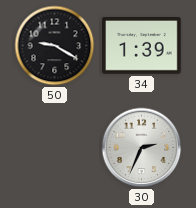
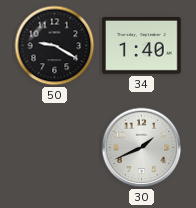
34: 1:39 -> 1:40 (142, 46)
30: 2:34 -> 1:41 (142, 148)
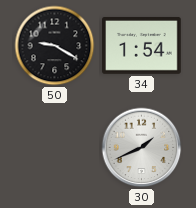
34: 1:40 -> 1:54 (142, 46)
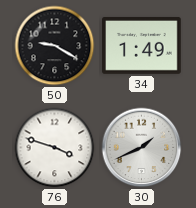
34: 1:54 -> 1:49 (142, 46)
76: none -> 3:48 (55, 148)
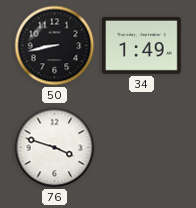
50: 9:20 -> 8:43 (55, 46)
30: 1:41 -> none (142, 148)
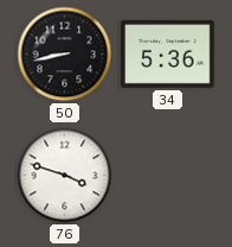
34: 1:49 -> 5:36 (168, 55)
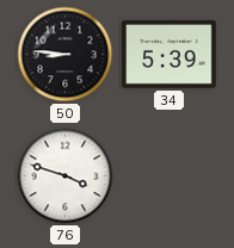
50: 8:43 -> 8:46 (66, 55)
34: 5:36 -> 5:39 (170, 55)
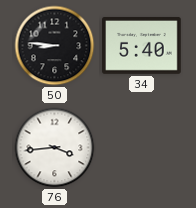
34: 5:39 -> 5:40 (142, 46)
76: 3:48 -> 3:44 (55, 148)
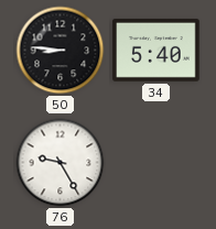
76: 3:44 -> 9:25 (61, 163)
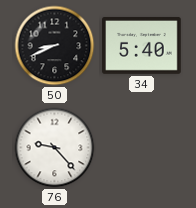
50: 8:46 -> 8:41 (55, 46)
76: 9:25 -> 9:23 (55, 148)
